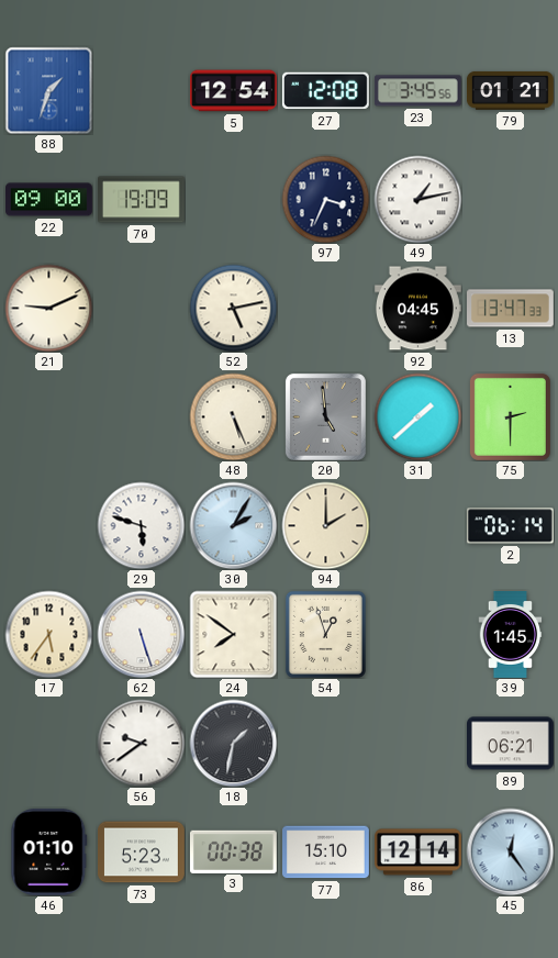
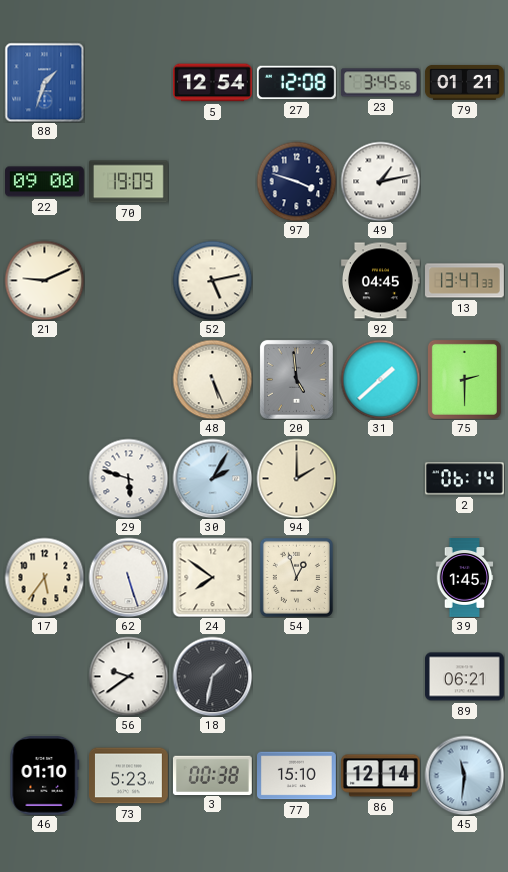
97: 3:34 -> 3:48 (296, 181)
45: 12:24 -> 11:31 (464, 775)
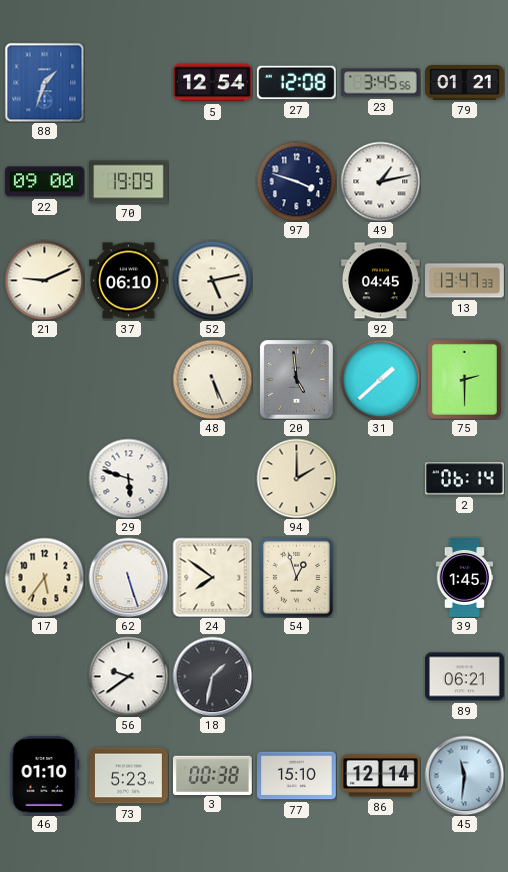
37: none -> 06:10 (129, 281)
30: 2:05 -> none (212, 478)
